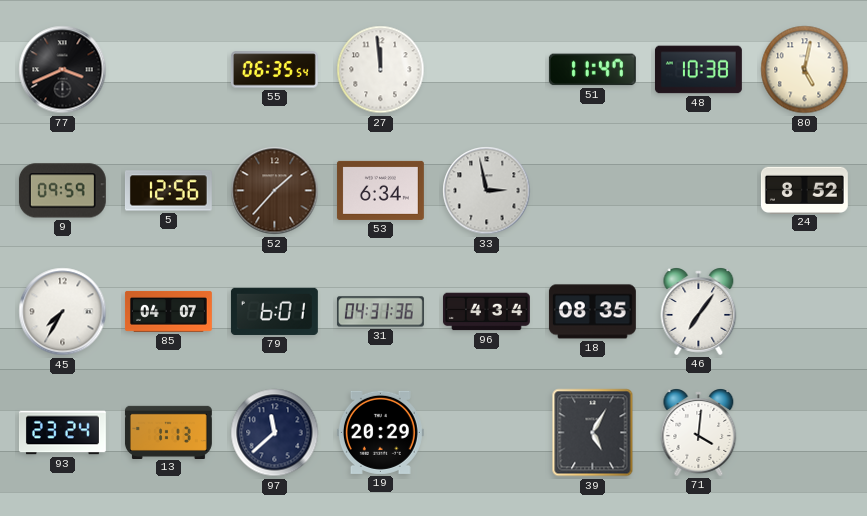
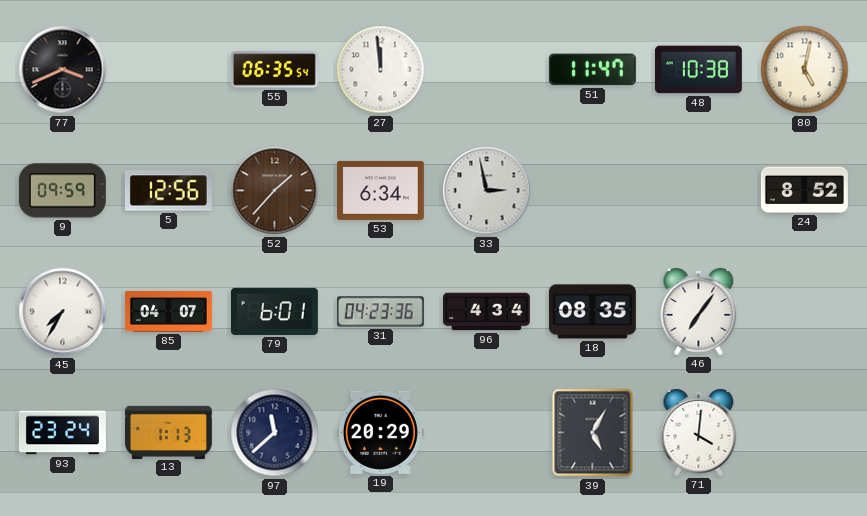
31: 04:31 -> 04:23 (380, 312)
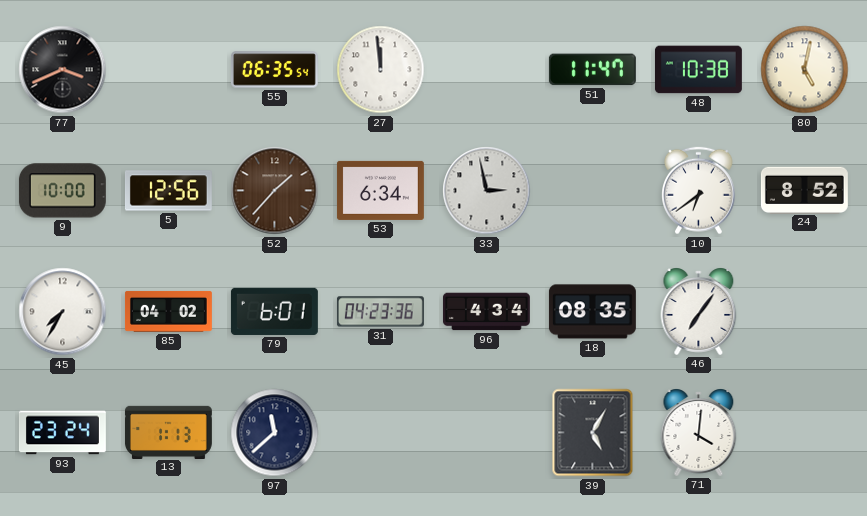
9: 09:59 -> 10:00 (62, 191)
10: none -> 6:39 (699, 191)
85: 04:07 -> 04:02 (168, 311)
19: 20:29 -> none (380, 432)
